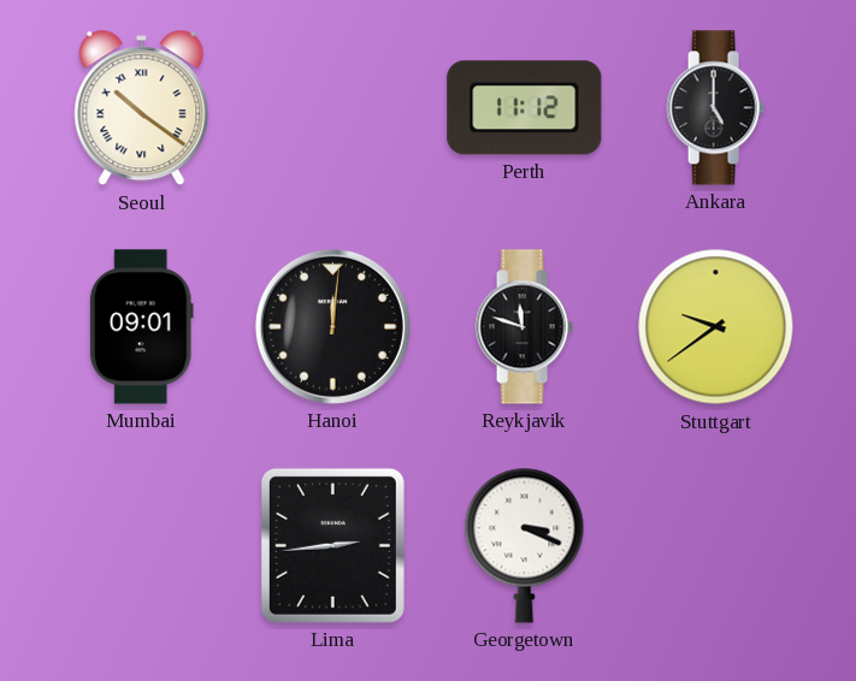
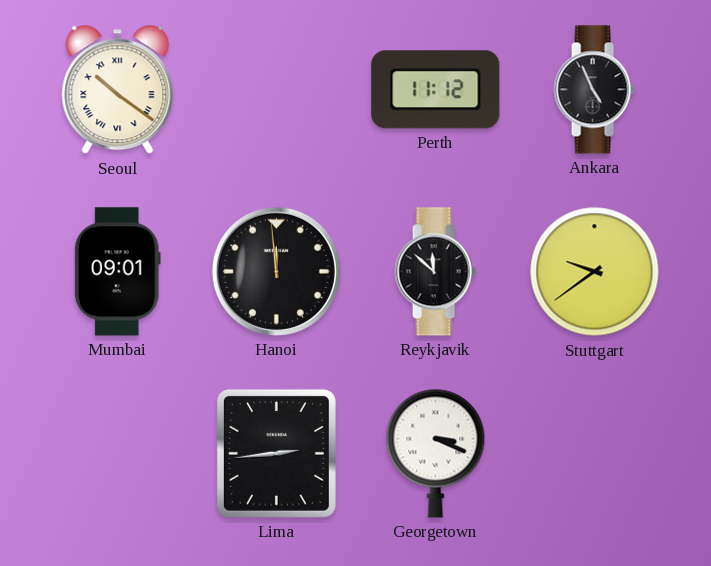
Ankara: 5:00 -> 4:56 (594, 90)
Hanoi: 12:01 -> 11:59 (276, 271)
Reykjavik: 11:48 -> 11:52 (435, 272)
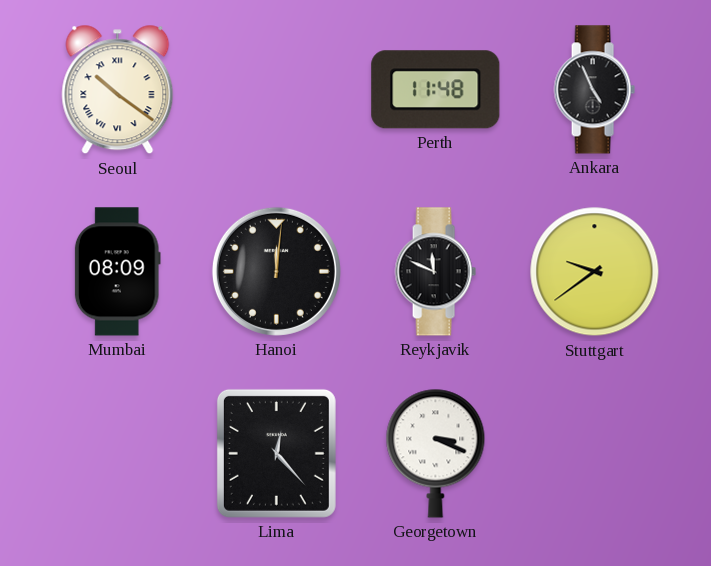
Perth: 11:12 -> 11:48 (436, 90)
Mumbai: 09:01 -> 08:09 (117, 272)
Hanoi: 11:59 -> 12:01 (276, 271)
Reykjavik: 11:52 -> 11:49 (435, 272)
Lima: 2:44 -> 12:23 (276, 453)
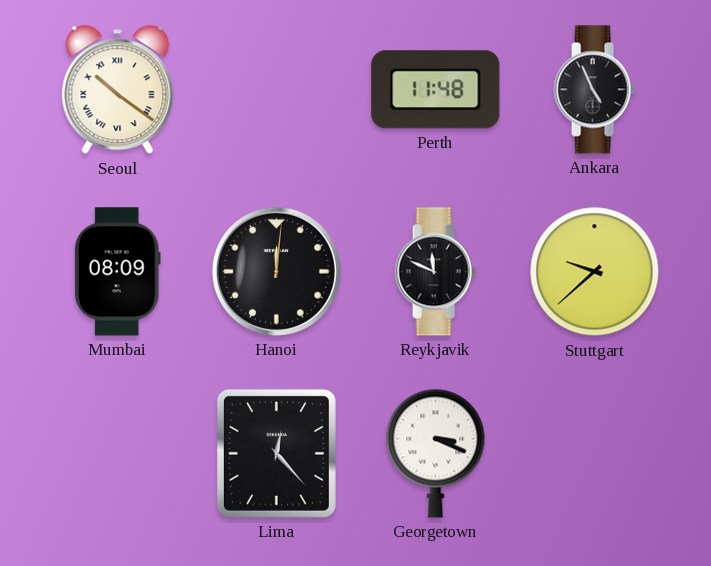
Stuttgart: 9:39 -> 9:38 (595, 272)
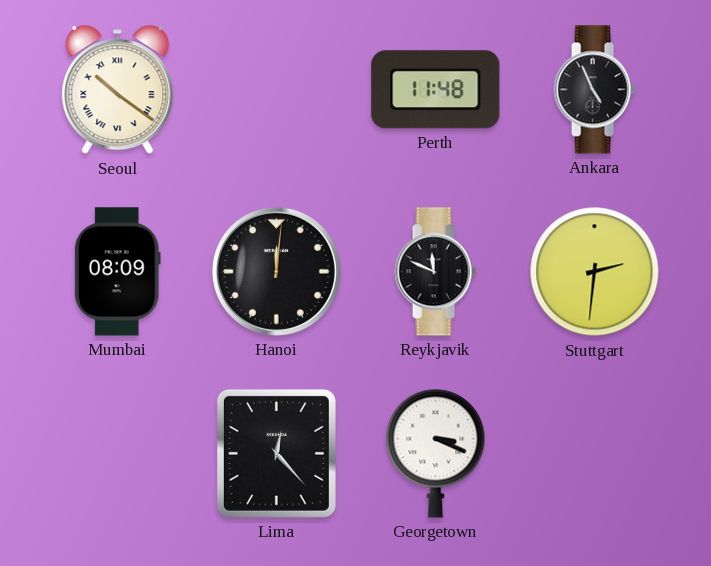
Stuttgart: 9:38 -> 2:31 (595, 272)
